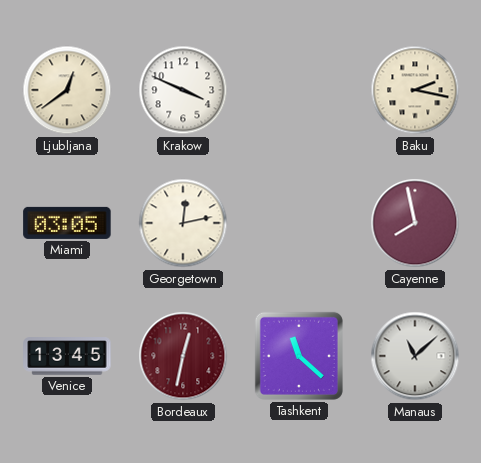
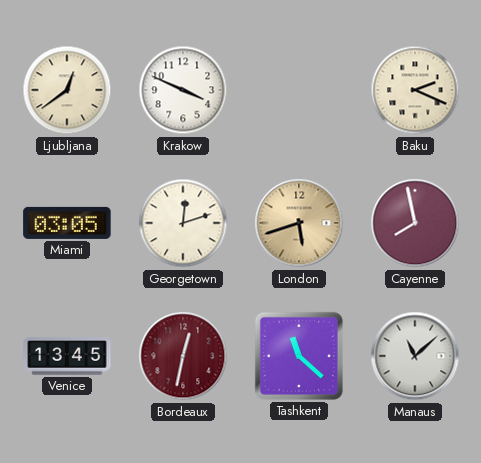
Baku: 2:17 -> 2:19 (415, 90)
Georgetown: 12:13 -> 12:12 (183, 223)
London: none -> 5:42 (299, 223)
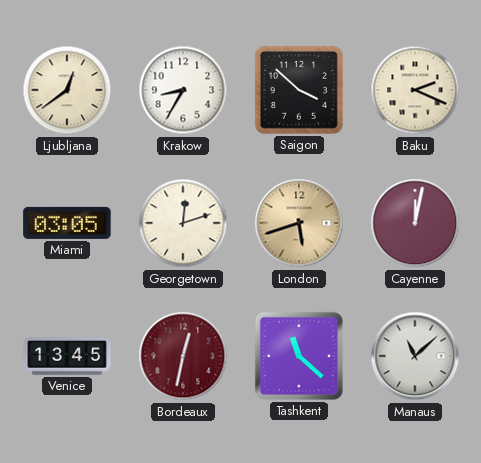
Krakow: 3:49 -> 8:35 (183, 90)
Saigon: none -> 3:52 (299, 90)
Cayenne: 7:58 -> 12:02 (415, 223)
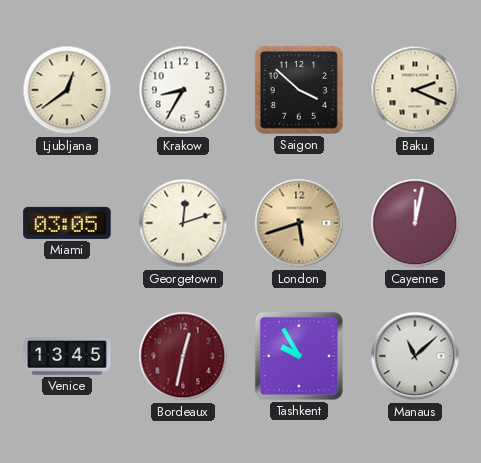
Tashkent: 11:22 -> 9:55 (299, 356)
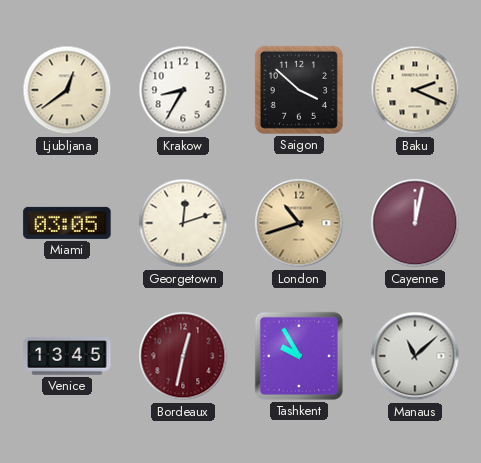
London: 5:42 -> 10:42 (299, 223)
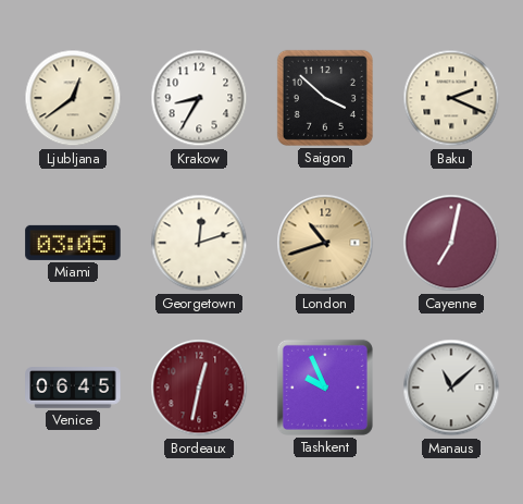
Cayenne: 12:02 -> 7:02 (451, 243)
Venice: 13:45 -> 06:45 (73, 388)
Tashkent: 9:55 -> 9:56 (325, 388)
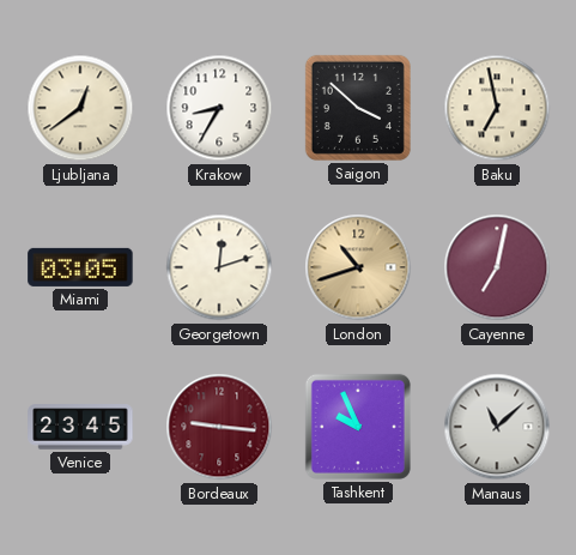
Baku: 2:19 -> 6:58 (497, 108)
Venice: 06:45 -> 23:45 (80, 427)
Bordeaux: 12:32 -> 9:16 (219, 427)
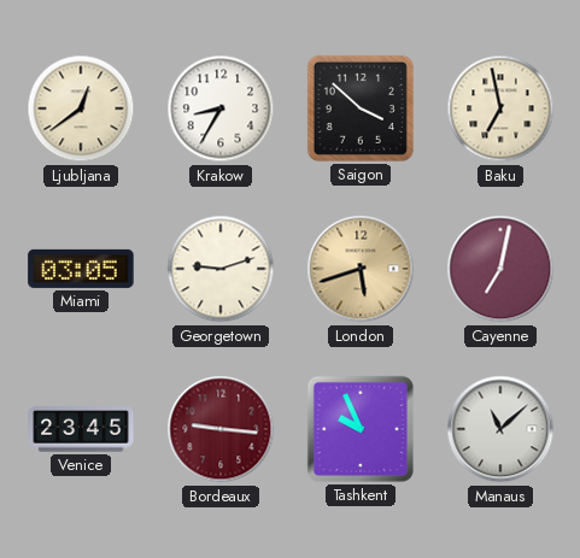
Georgetown: 12:12 -> 9:12 (221, 269)
London: 10:42 -> 5:42 (361, 269)
